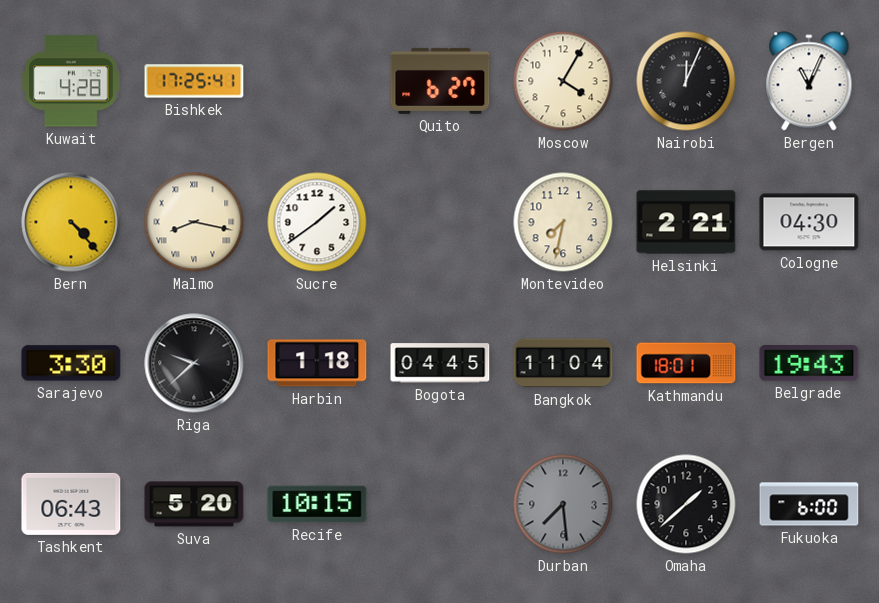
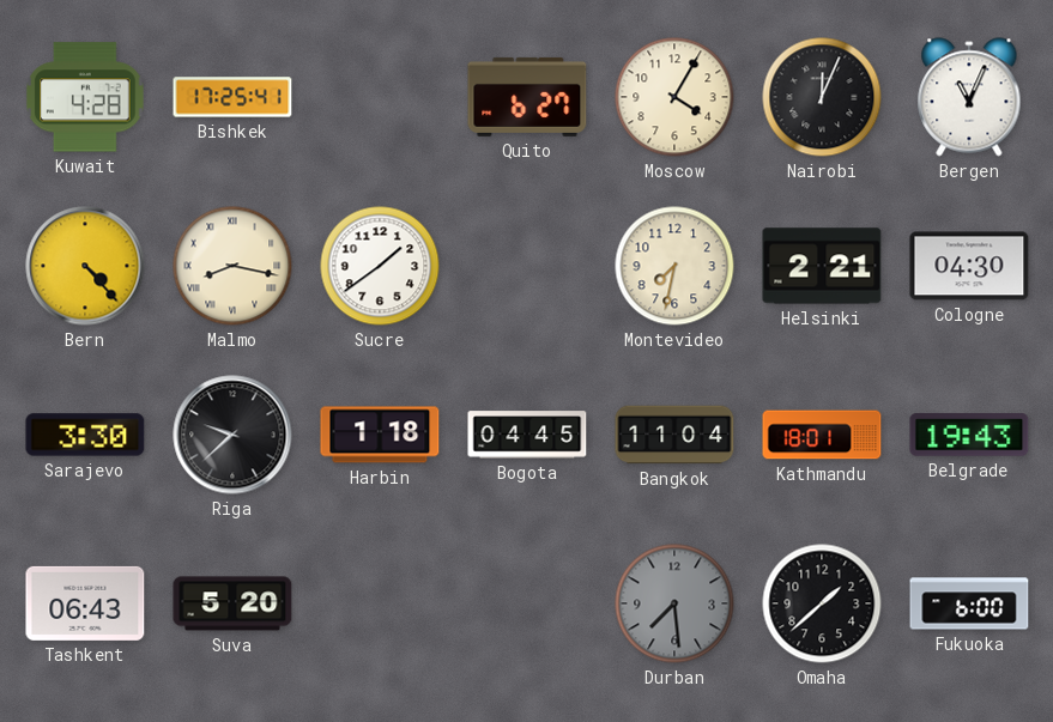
Recife: 10:15 -> none (317, 504)
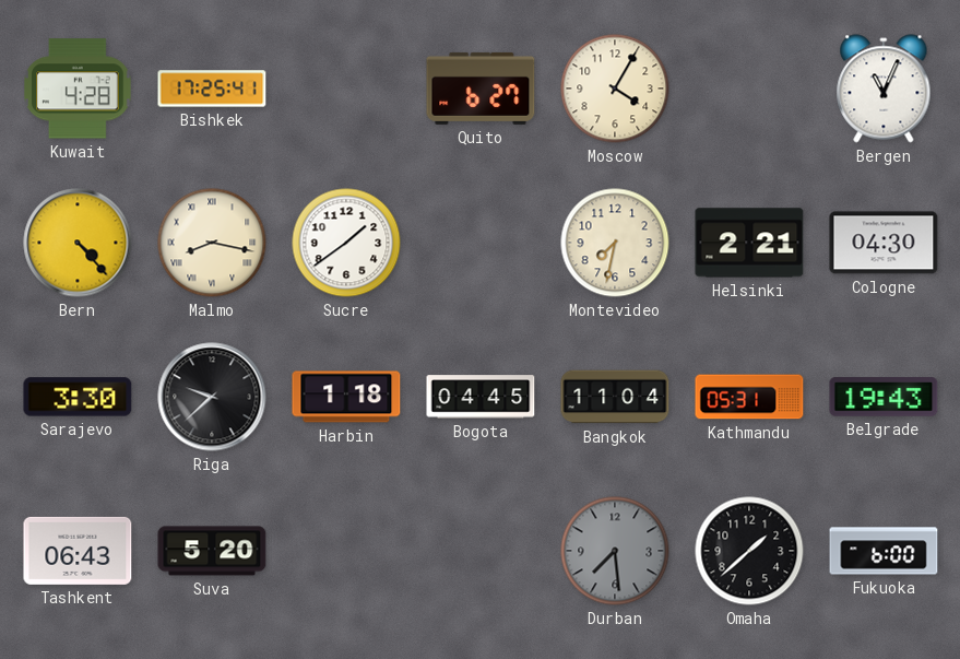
Nairobi: 12:04 -> none (822, 97)
Kathmandu: 18:01 -> 05:31 (749, 397)
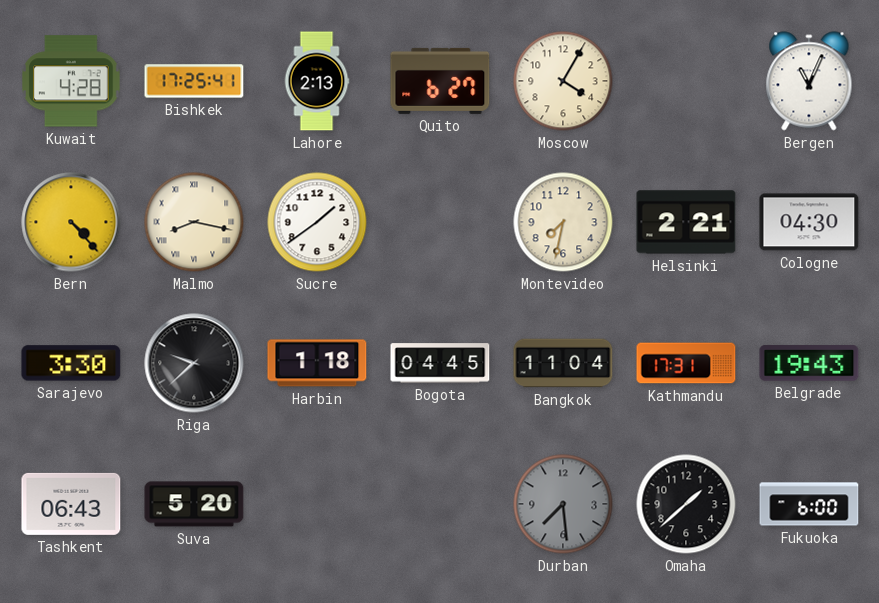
Lahore: none -> 2:13 (317, 81)
Kathmandu: 05:31 -> 17:31 (686, 363)
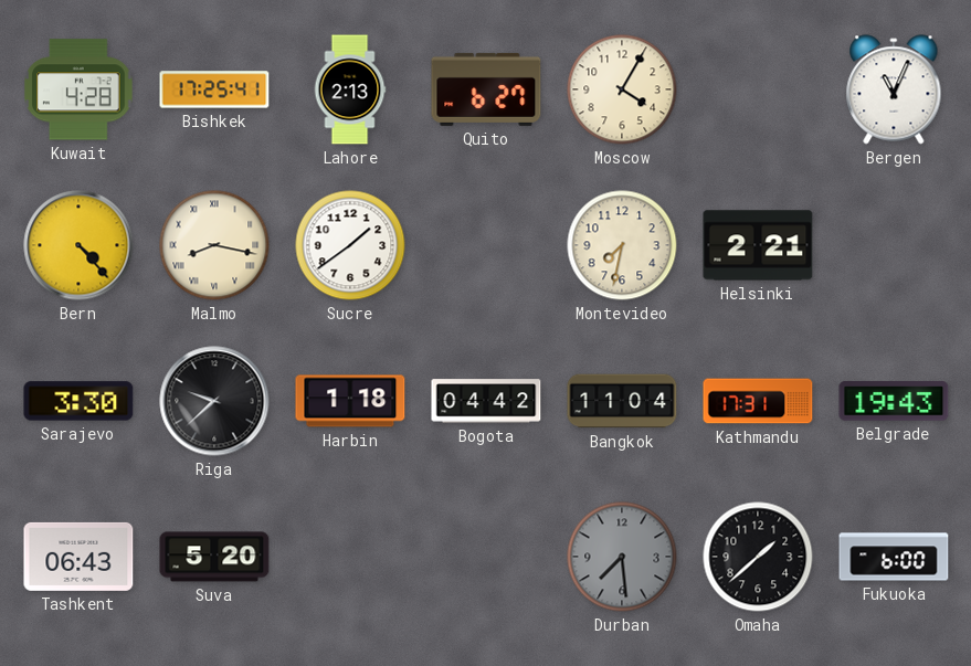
Cologne: 04:30 -> none (809, 222)
Bogota: 04:45 -> 04:42 (486, 401)
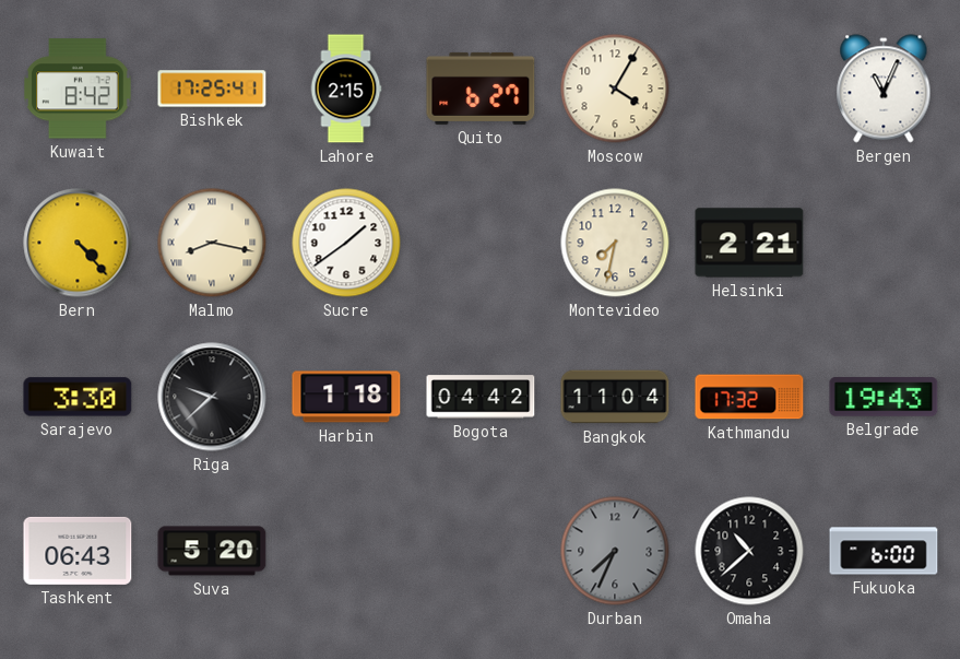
Kuwait: 4:28 -> 8:42 (78, 89)
Lahore: 2:13 -> 2:15 (346, 89)
Kathmandu: 17:31 -> 17:32 (749, 397)
Durban: 7:29 -> 7:34 (615, 551)
Omaha: 1:38 -> 10:38 (749, 551)
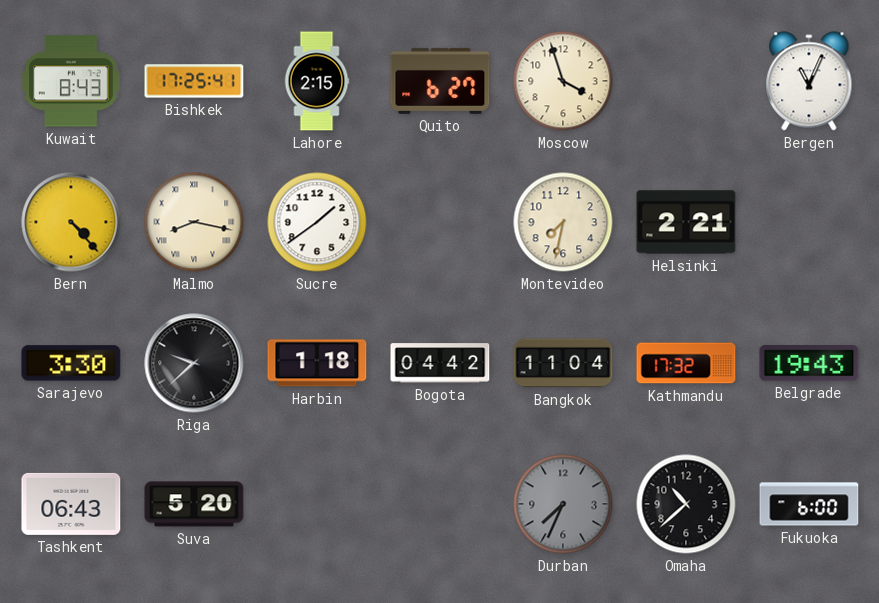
Kuwait: 8:42 -> 8:43 (71, 81)
Moscow: 4:05 -> 3:57 (563, 81)
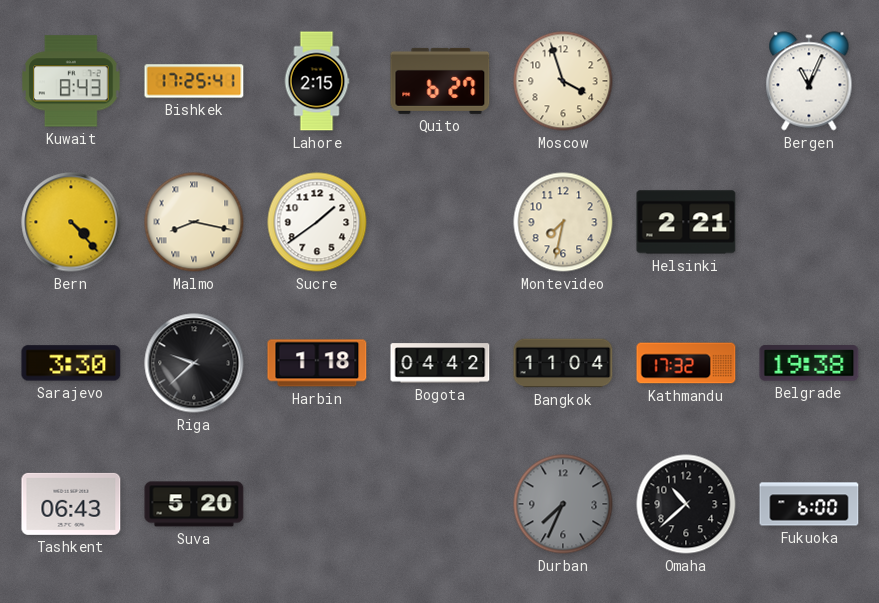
Belgrade: 19:43 -> 19:38 (809, 363)
